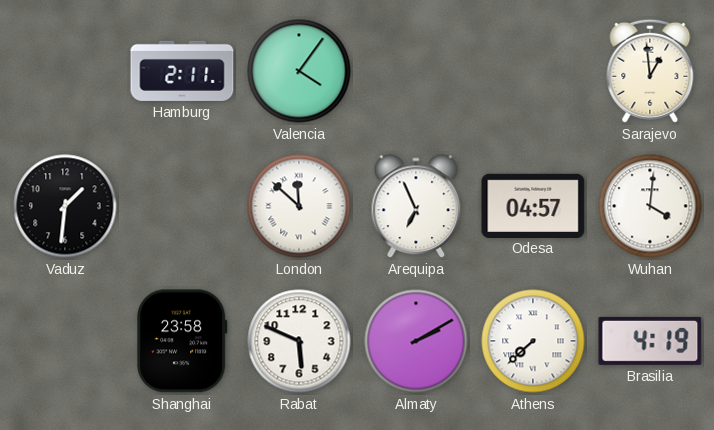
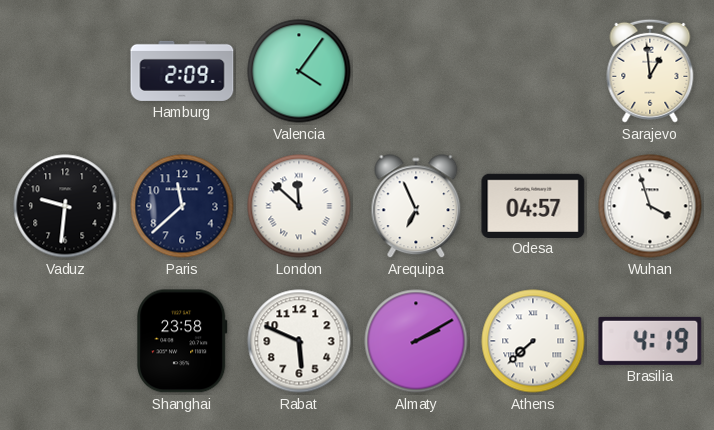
Hamburg: 2:11 -> 2:09 (182, 71)
Vaduz: 1:31 -> 9:31 (65, 206)
Paris: none -> 11:38 (182, 206)
Wuhan: 4:01 -> 3:57 (650, 206)
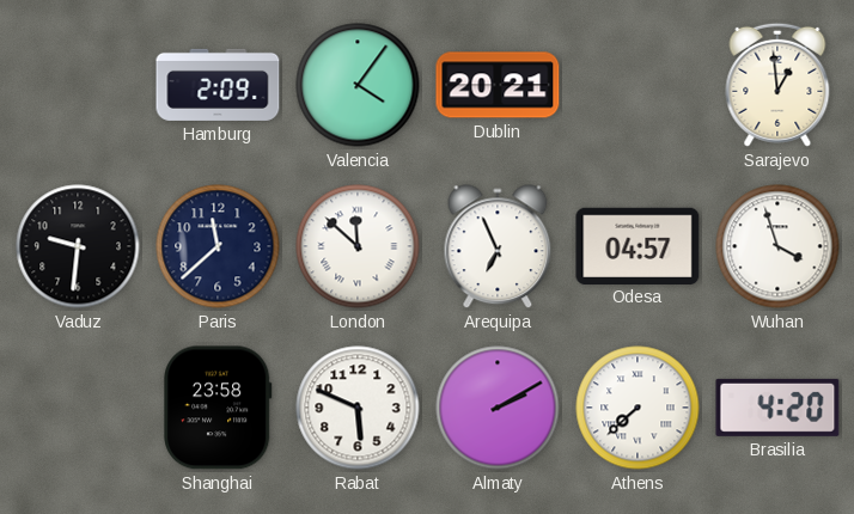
Dublin: none -> 20:21 (498, 85)
Brasilia: 4:19 -> 4:20 (777, 408)
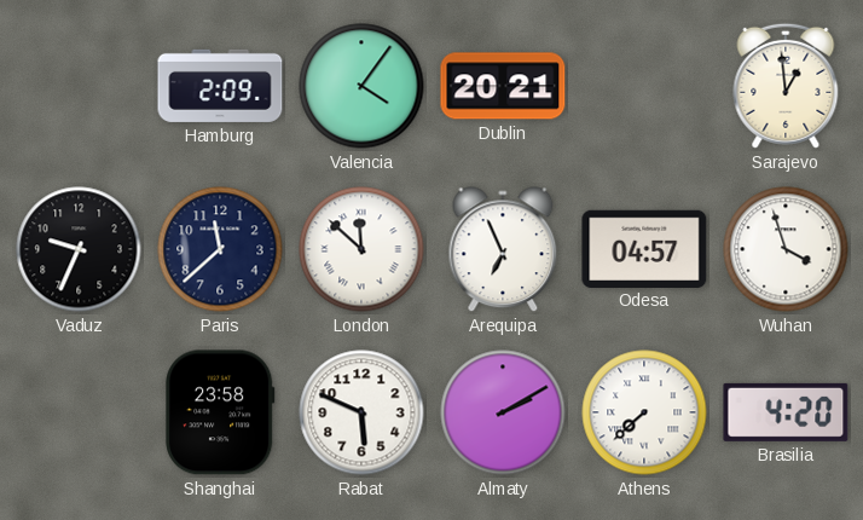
Vaduz: 9:31 -> 9:34 (79, 249)
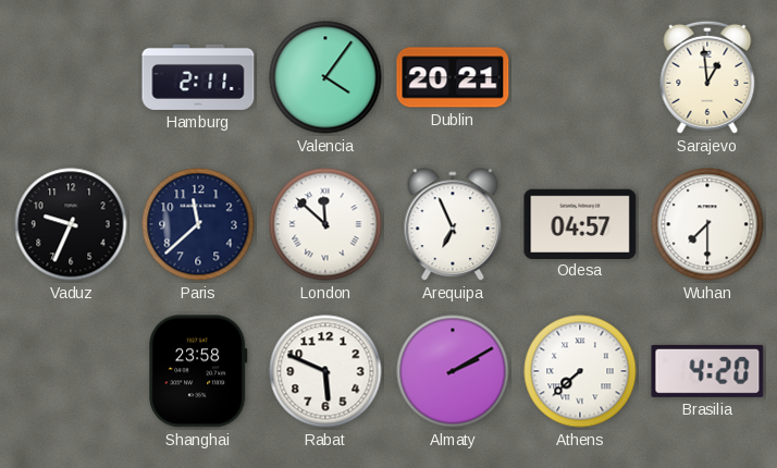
Hamburg: 2:09 -> 2:11 (198, 77)
Wuhan: 3:57 -> 7:30 (707, 224)
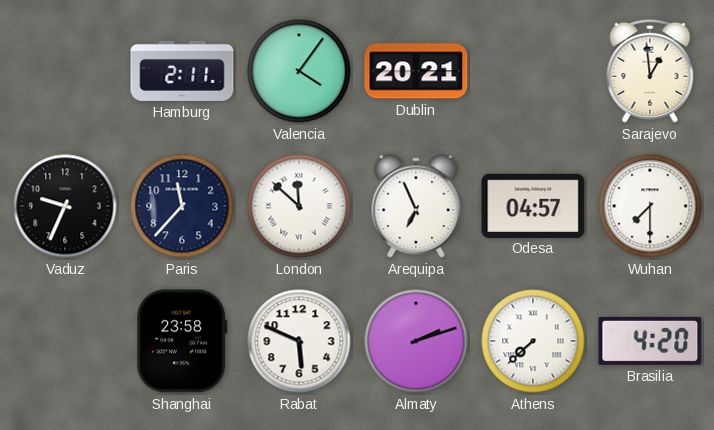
Paris: 11:38 -> 11:37 (182, 206)
Almaty: 2:10 -> 2:12 (416, 341)
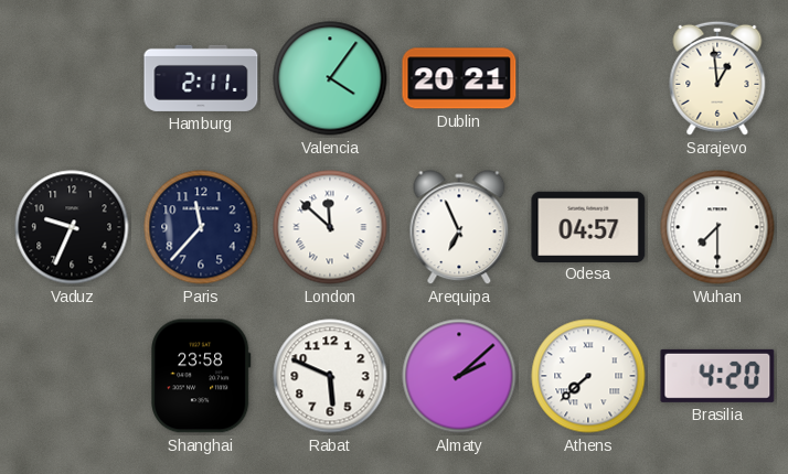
Almaty: 2:12 -> 2:08 (459, 376)
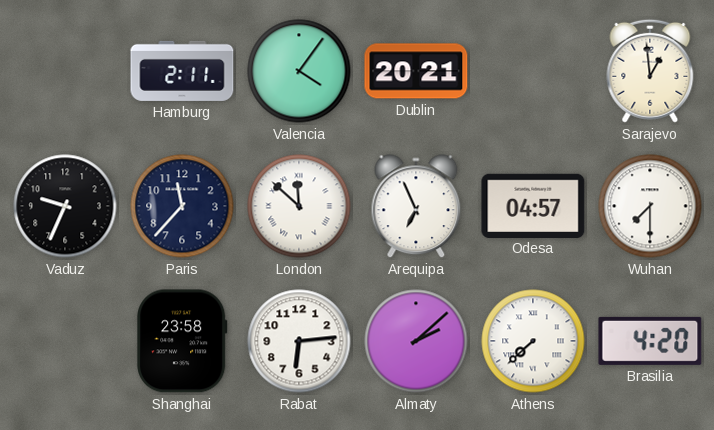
Rabat: 5:49 -> 6:14 (299, 341)
